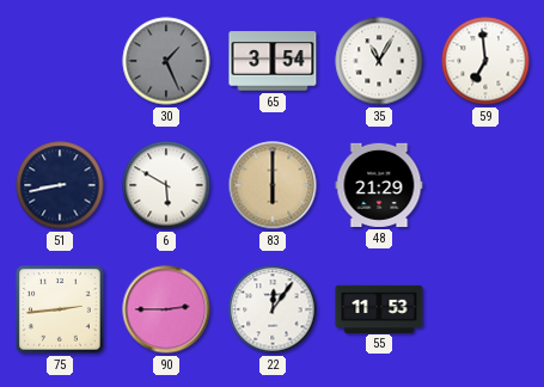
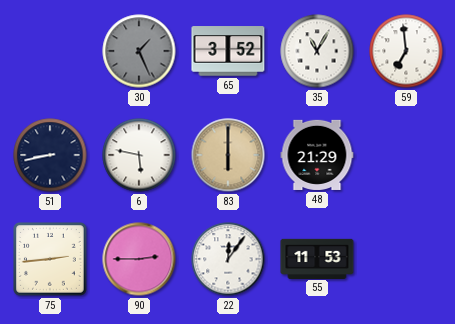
65: 3:54 -> 3:52 (228, 51)
6: 5:50 -> 5:47 (139, 155)
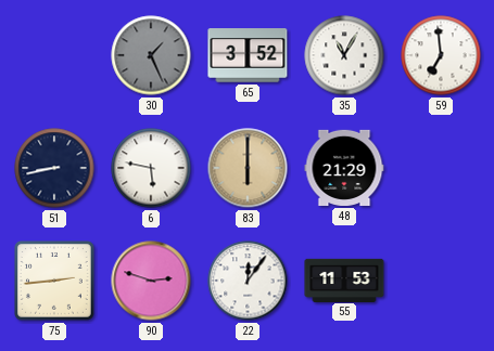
90: 2:45 -> 2:48 (151, 281)
